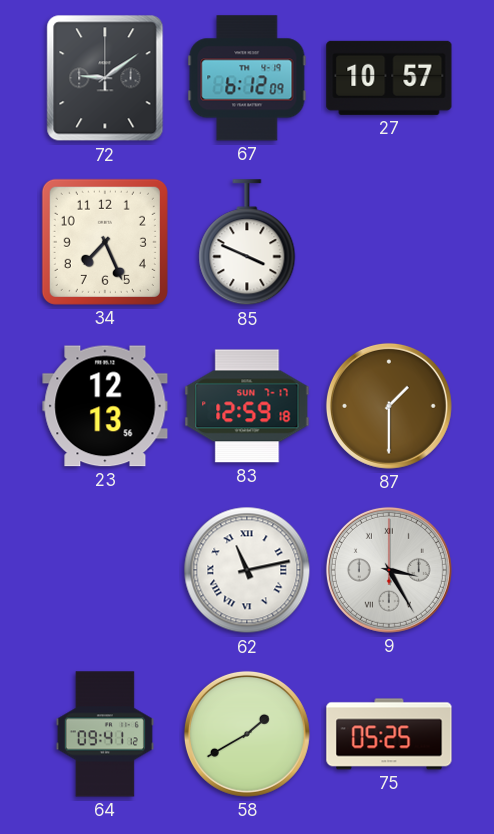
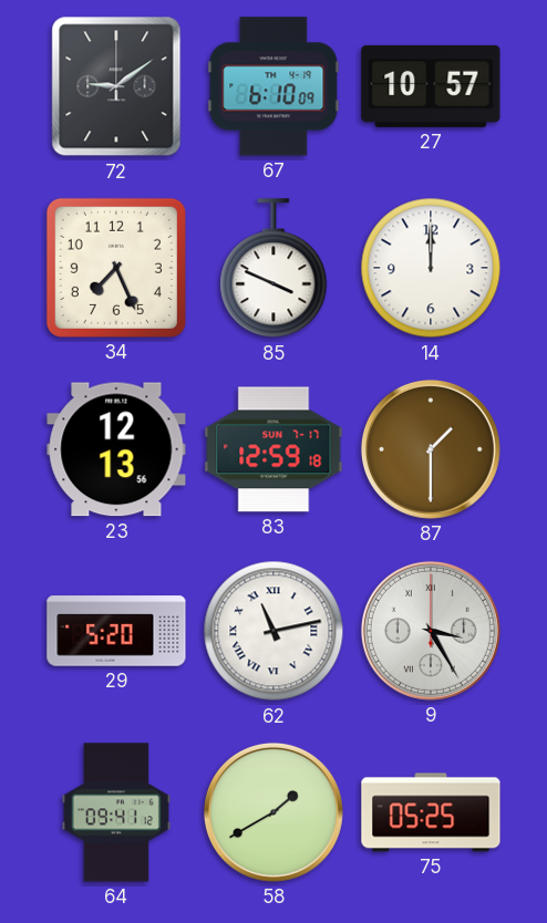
67: 6:12 -> 6:10 (273, 86)
14: none -> 12:00 (431, 268)
29: none -> 5:20 (116, 631)
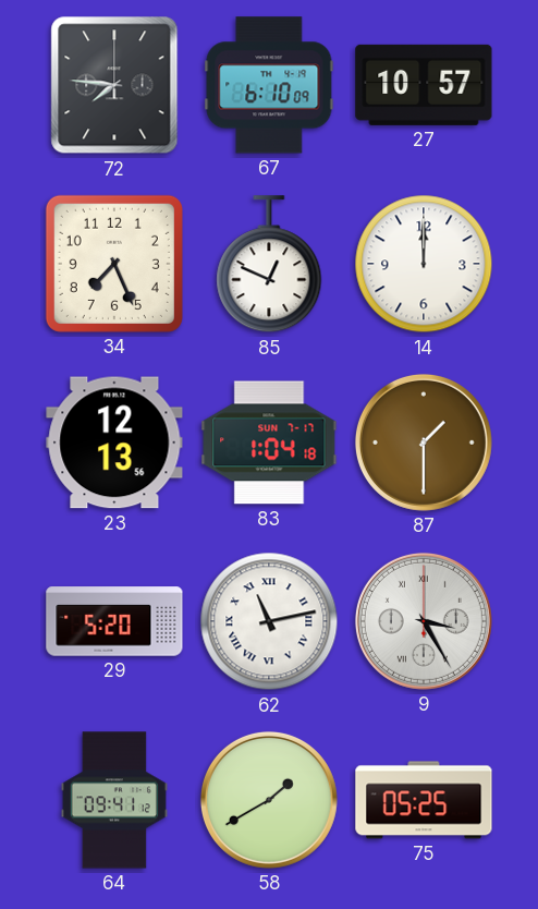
72: 9:09 -> 7:46 (114, 85)
85: 3:49 -> 12:49 (269, 265)
83: 12:59 -> 1:04 (269, 443)
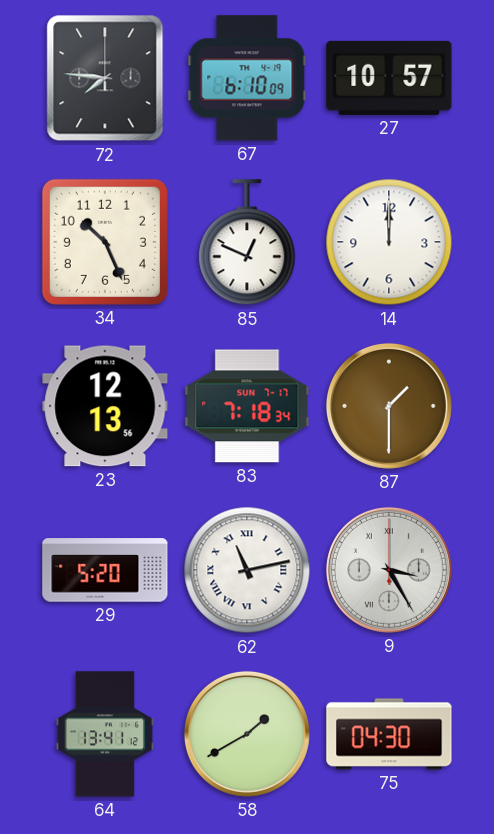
34: 7:26 -> 10:26 (105, 242)
83: 1:04 -> 7:18 (247, 406)
64: 09:41 -> 13:41 (105, 734)
75: 05:25 -> 04:30 (389, 734)
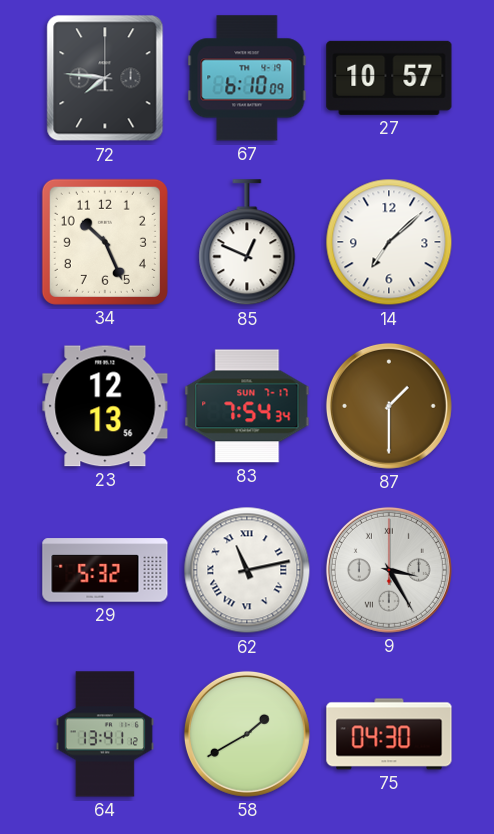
14: 12:00 -> 7:08 (389, 242)
83: 7:18 -> 7:54 (247, 406)
29: 5:20 -> 5:32 (105, 570)
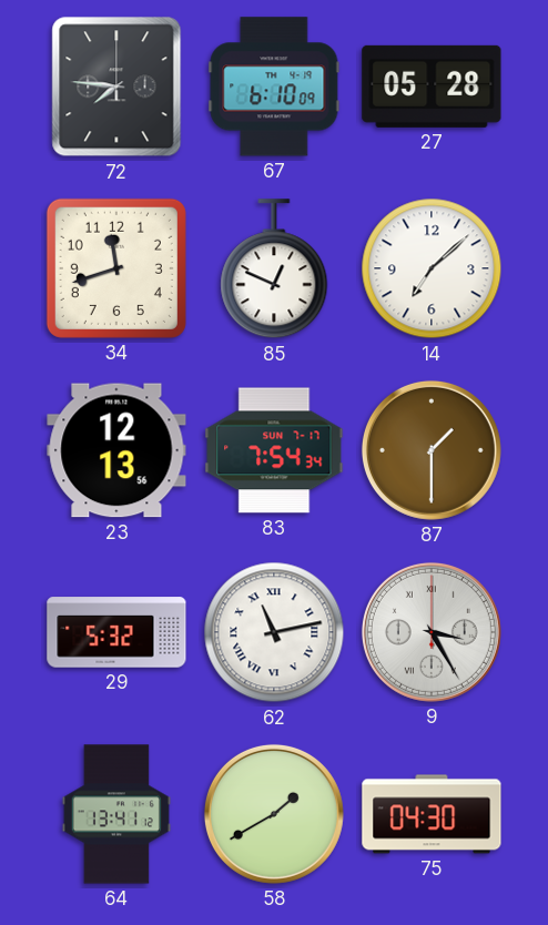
27: 10:57 -> 05:28 (432, 87)
34: 10:26 -> 11:42 (116, 268)
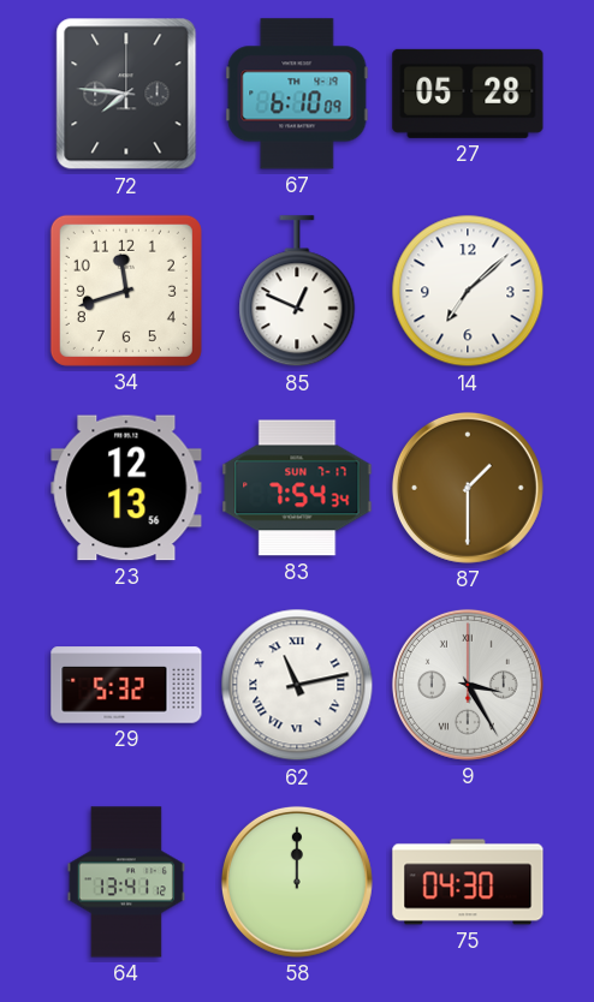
58: 1:40 -> 12:00 (297, 882)
